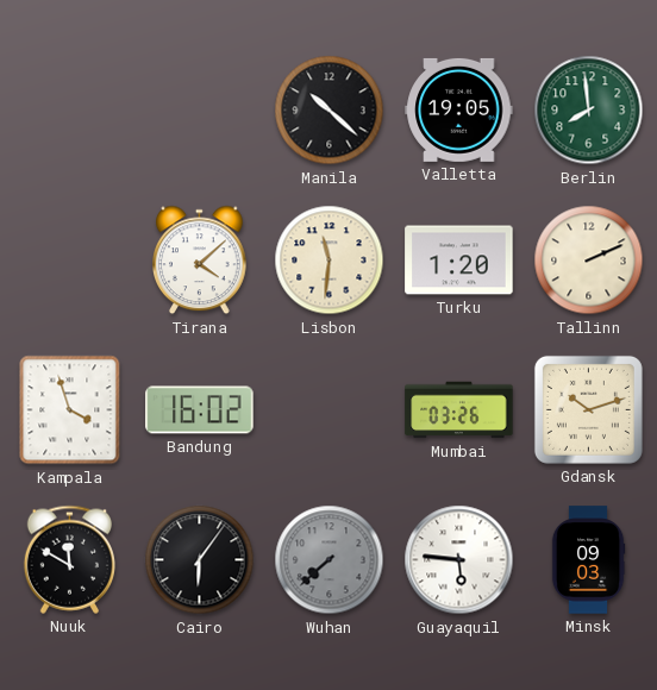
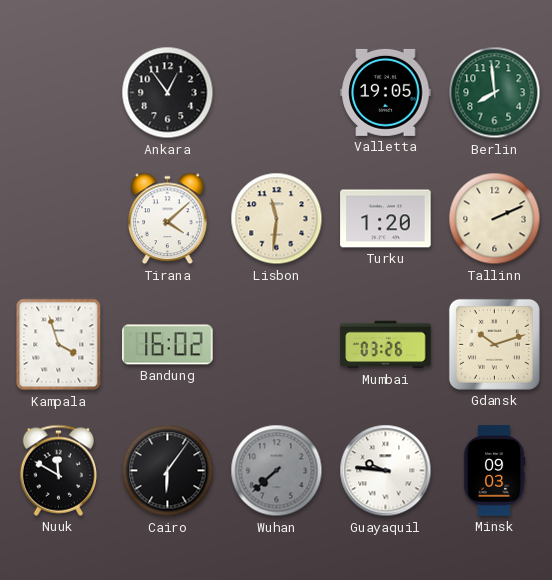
Ankara: none -> 12:54 (168, 93)
Manila: 10:22 -> none (330, 111)
Guayaquil: 5:46 -> 9:46 (386, 471)
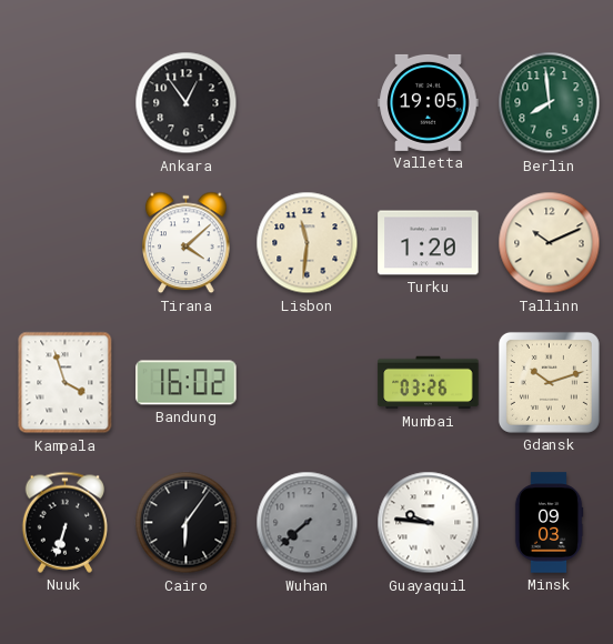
Tallinn: 2:11 -> 10:11 (550, 243)
Nuuk: 11:50 -> 6:33 (64, 522)
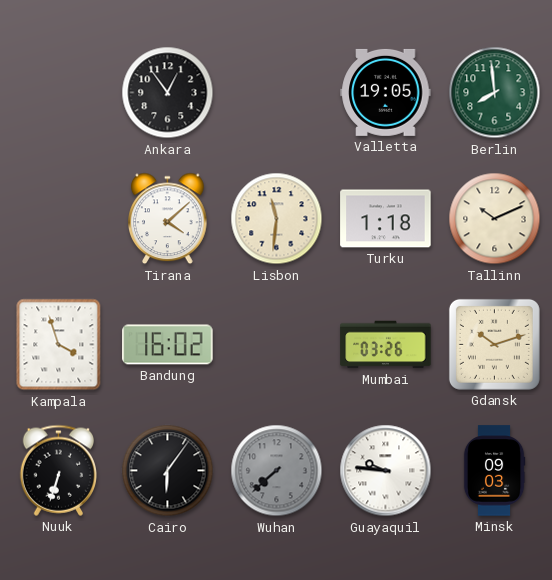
Turku: 1:20 -> 1:18 (386, 219)
